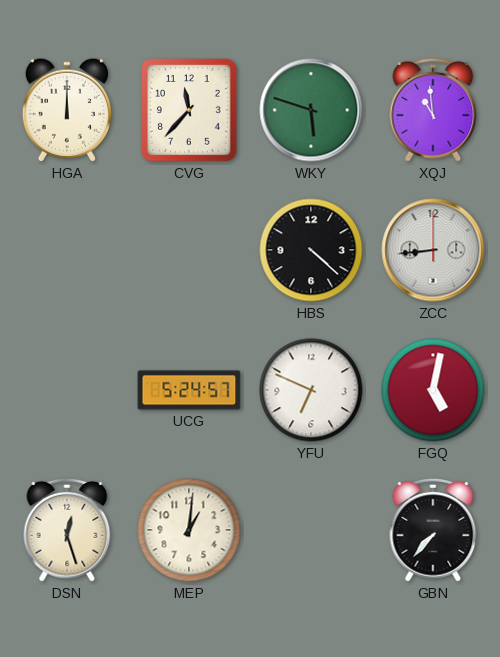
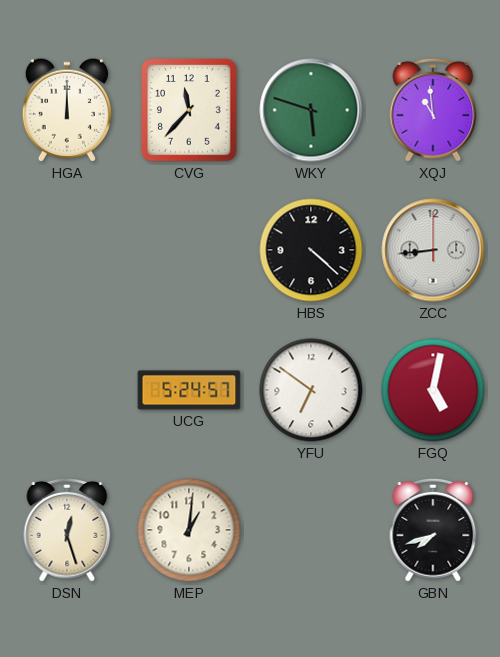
YFU: 6:49 -> 6:51 (311, 390)
GBN: 7:37 -> 7:42 (433, 530)
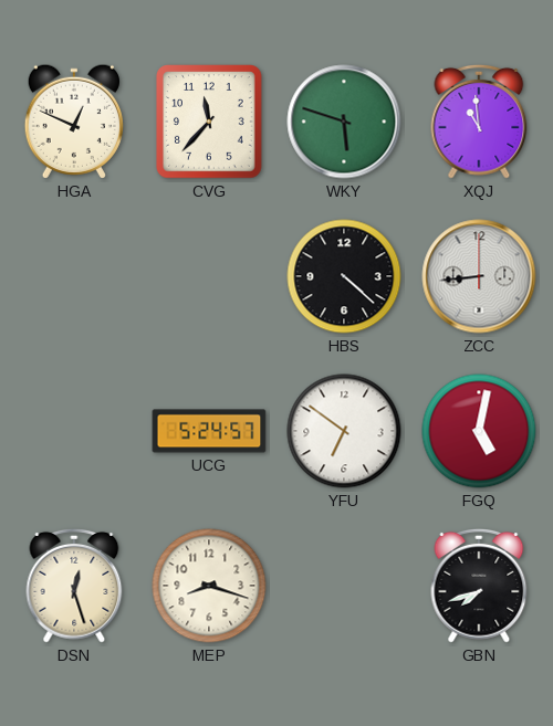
HGA: 12:00 -> 12:49 (74, 122)
MEP: 1:01 -> 8:18 (209, 586)
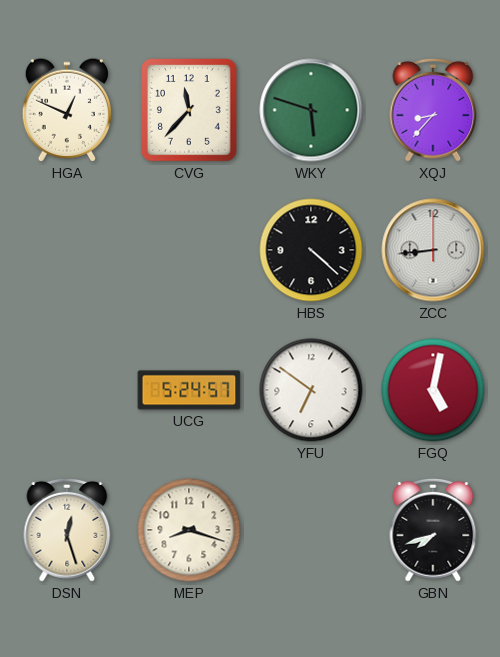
XQJ: 10:59 -> 8:37 (433, 110)
